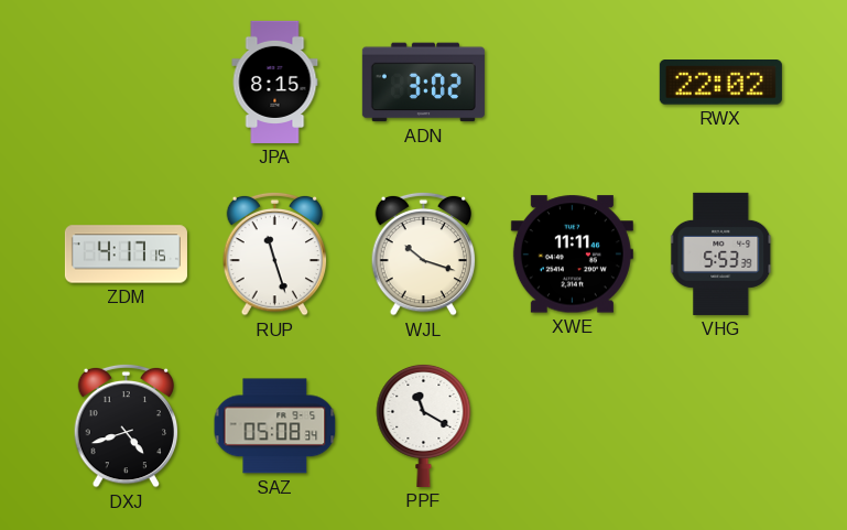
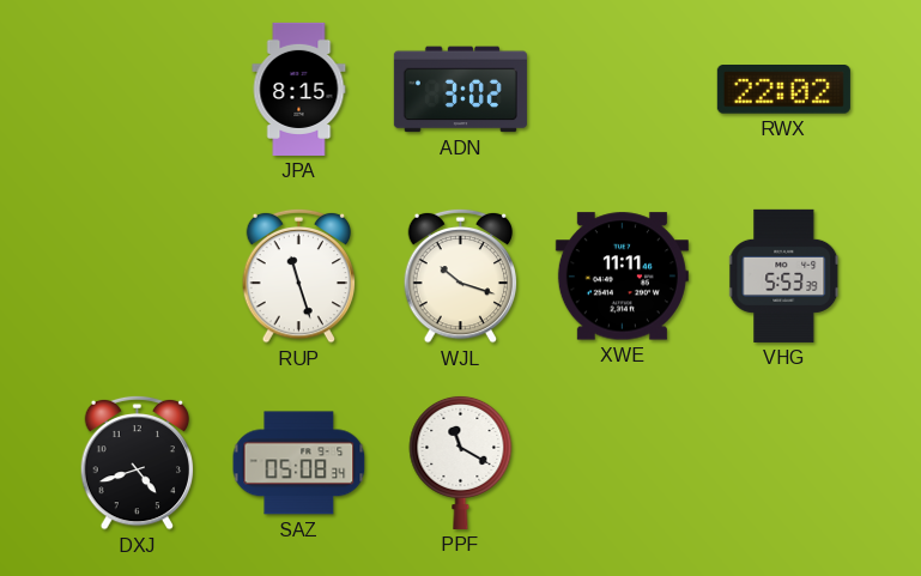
ZDM: 4:17 -> none (126, 255)
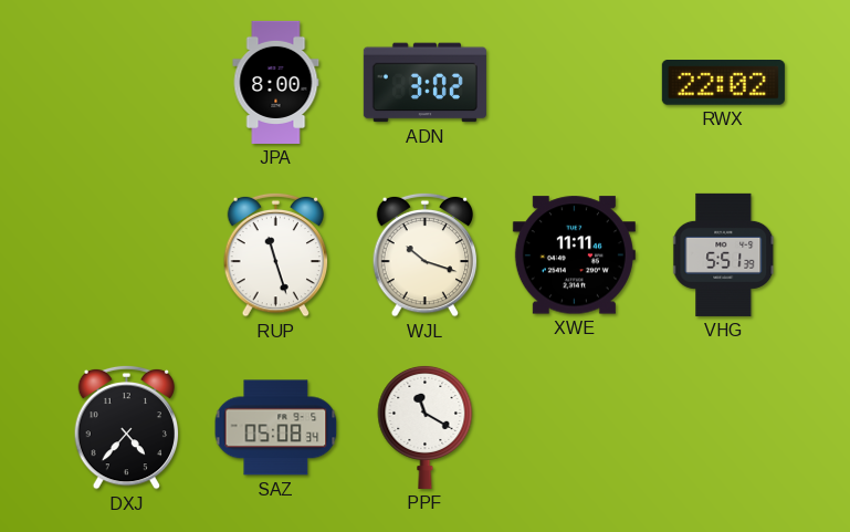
JPA: 8:15 -> 8:00 (276, 82)
VHG: 5:53 -> 5:51 (724, 254)
DXJ: 4:42 -> 4:37 (127, 427)
